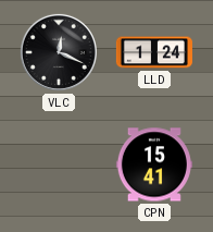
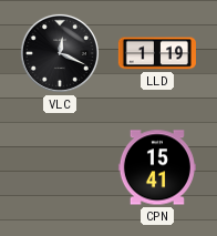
LLD: 1:24 -> 1:19 (157, 53)
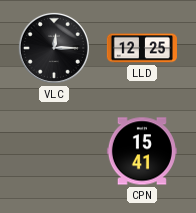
VLC: 12:19 -> 12:15 (54, 48)
LLD: 1:19 -> 12:25 (142, 48)
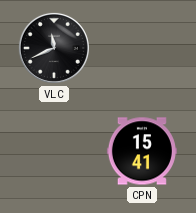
VLC: 12:15 -> 11:41 (54, 48)
LLD: 12:25 -> none (142, 48)
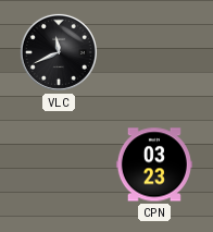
CPN: 15:41 -> 03:23 (154, 164)
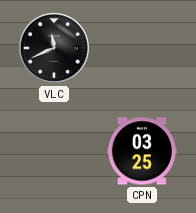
CPN: 03:23 -> 03:25 (142, 151)
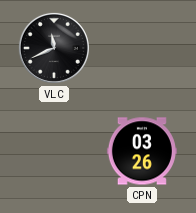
CPN: 03:25 -> 03:26 (142, 151)
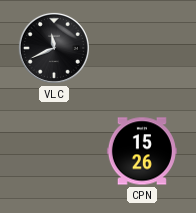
CPN: 03:26 -> 15:26 (142, 151)
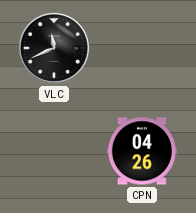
CPN: 15:26 -> 04:26 (142, 151)
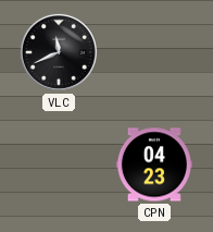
CPN: 04:26 -> 04:23 (154, 164)
